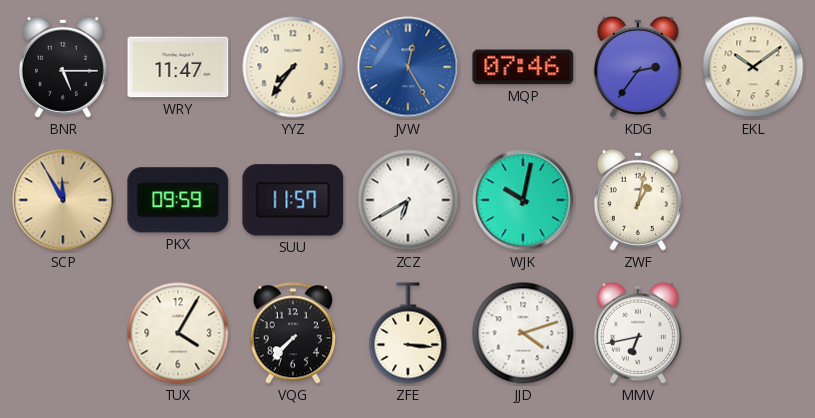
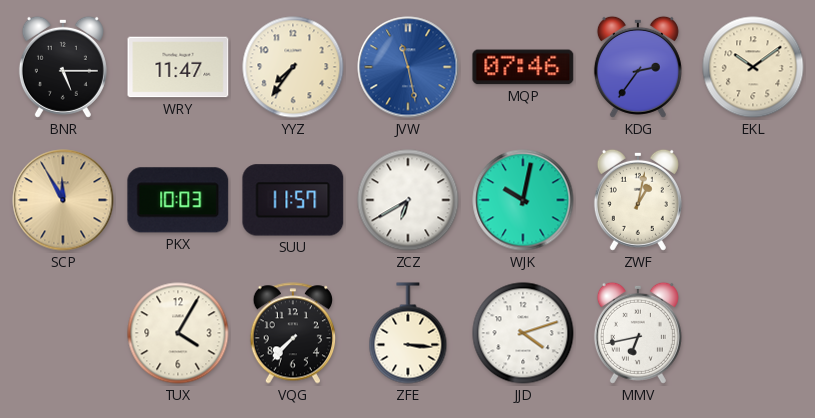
JVW: 12:25 -> 11:28 (408, 67)
PKX: 09:59 -> 10:03 (178, 200)
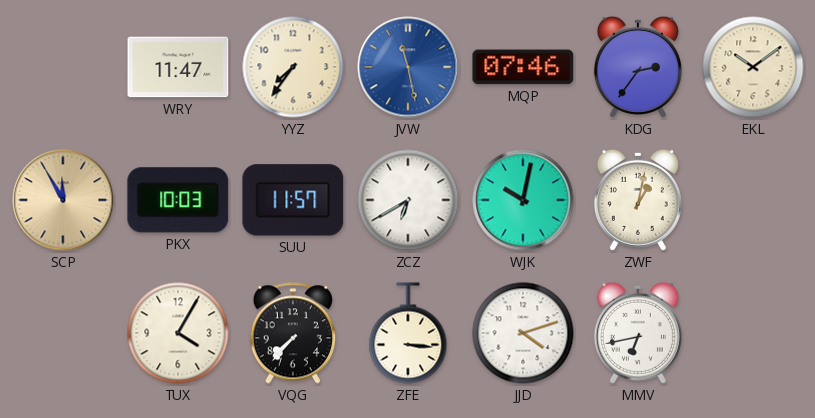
BNR: 5:15 -> none (63, 67)
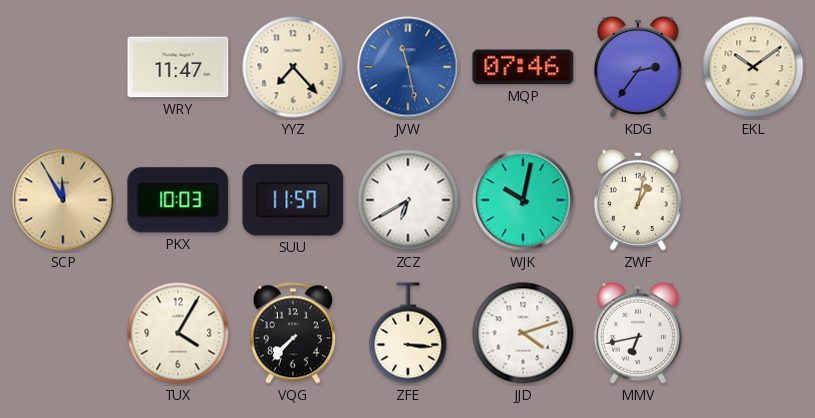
YYZ: 7:36 -> 7:23 (293, 67)
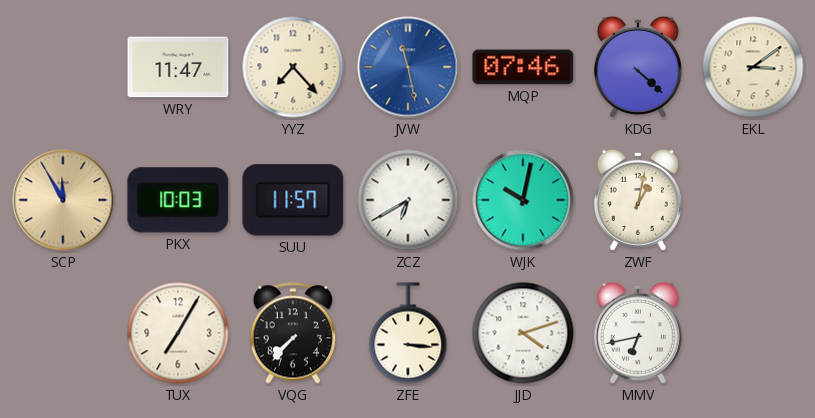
KDG: 2:36 -> 4:22 (638, 67)
EKL: 10:09 -> 3:09 (753, 67)
TUX: 4:05 -> 7:05 (178, 333)
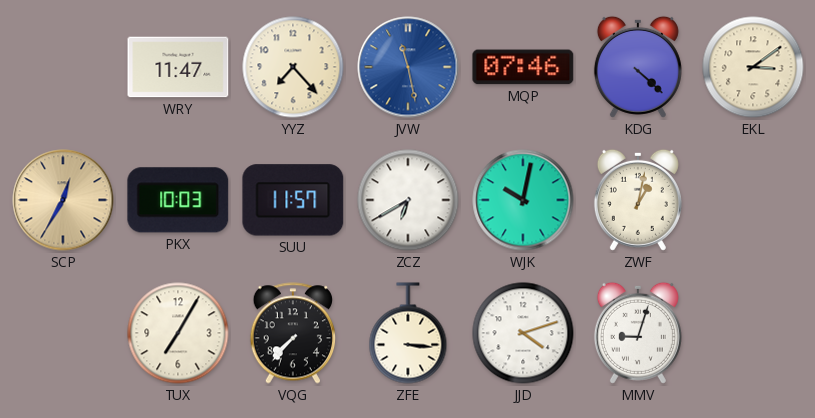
SCP: 11:55 -> 12:35 (63, 200)
MMV: 6:43 -> 9:03 (638, 333)
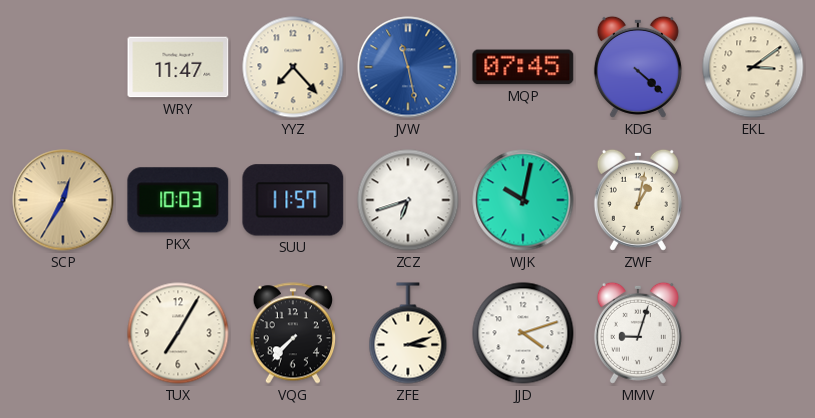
MQP: 07:46 -> 07:45 (523, 67)
ZCZ: 6:40 -> 6:42 (408, 200)
ZFE: 3:16 -> 3:12 (408, 333)
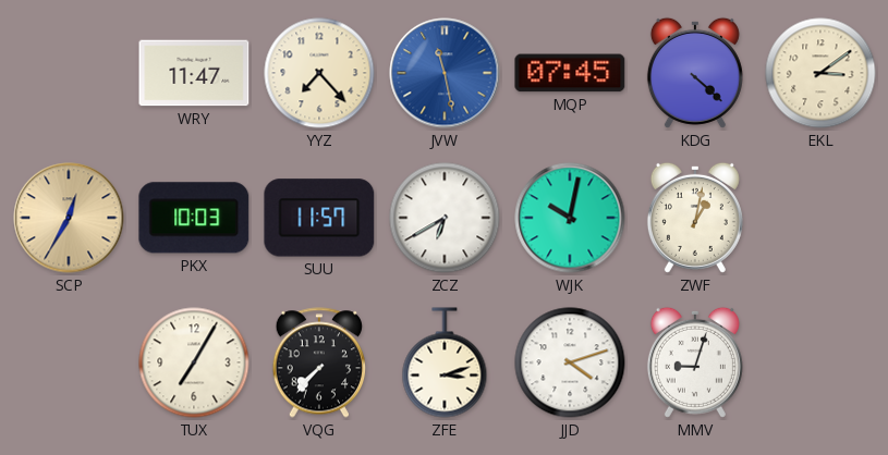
ZCZ: 6:42 -> 6:40 (445, 218)
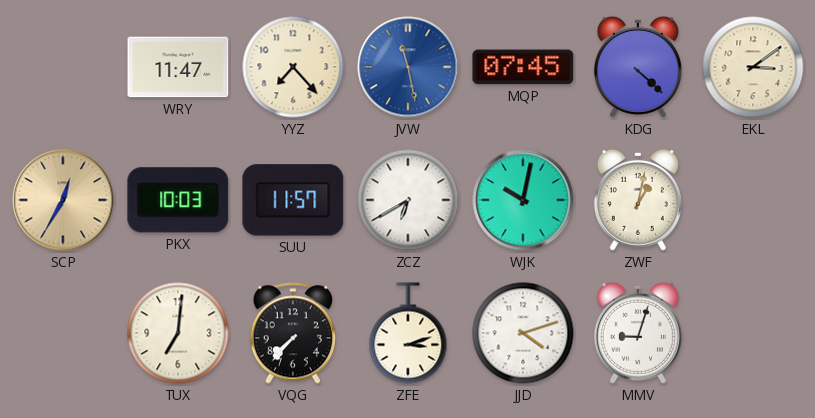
TUX: 7:05 -> 7:01 (178, 333)
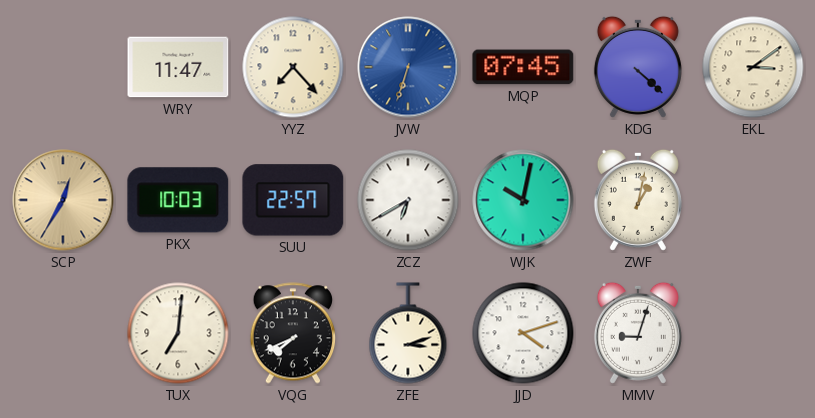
JVW: 11:28 -> 6:33 (408, 67)
SUU: 11:57 -> 22:57 (293, 200)
VQG: 7:37 -> 7:41 (292, 333)
